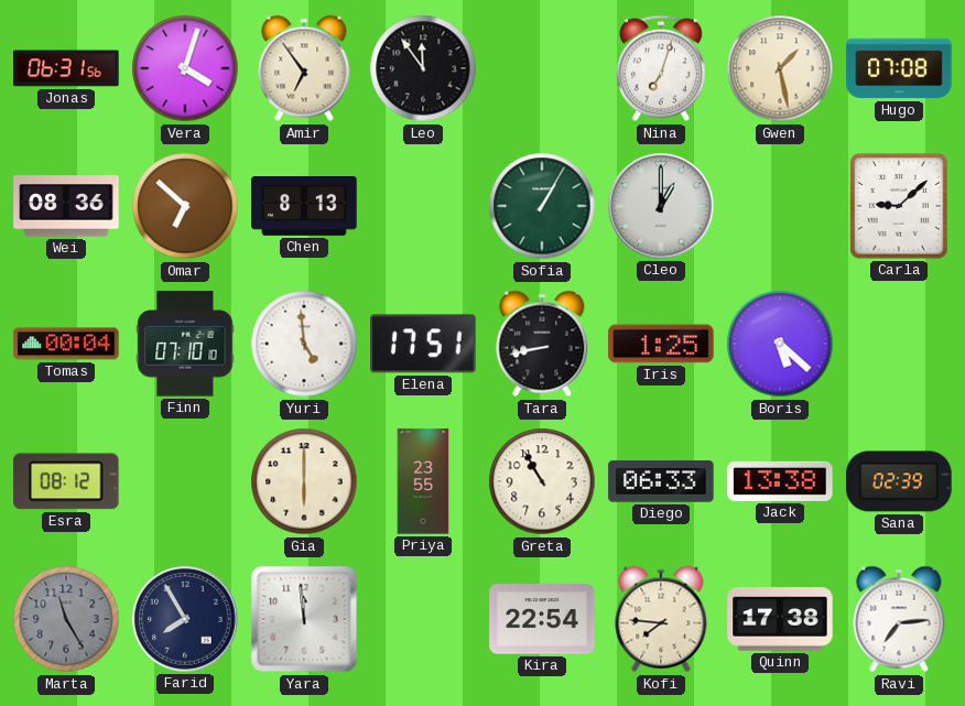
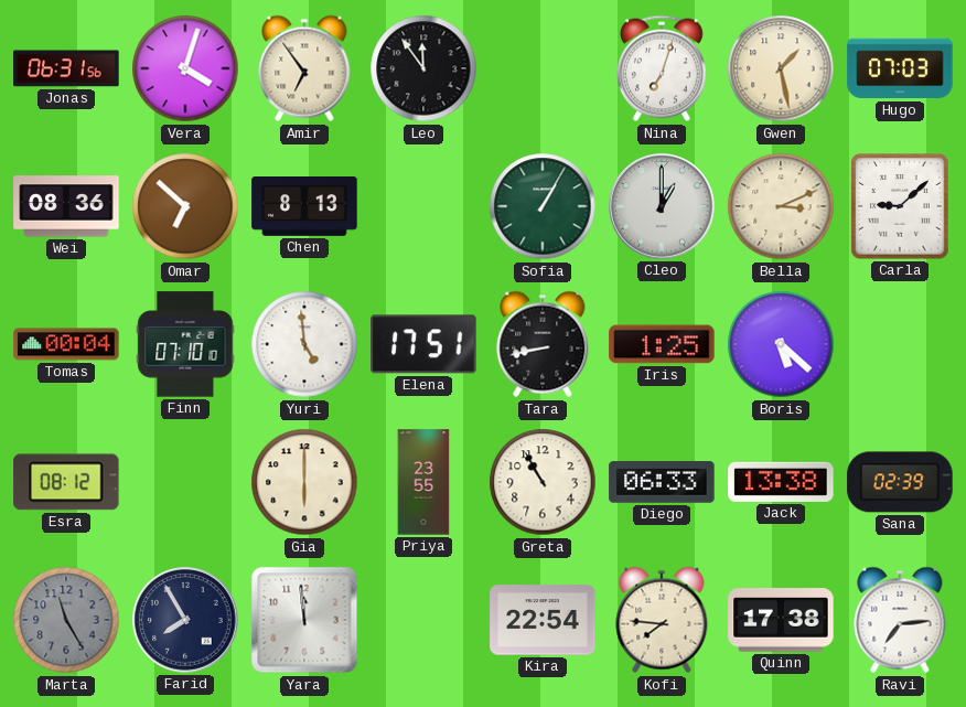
Hugo: 07:08 -> 07:03 (900, 68)
Bella: none -> 3:11 (781, 206)
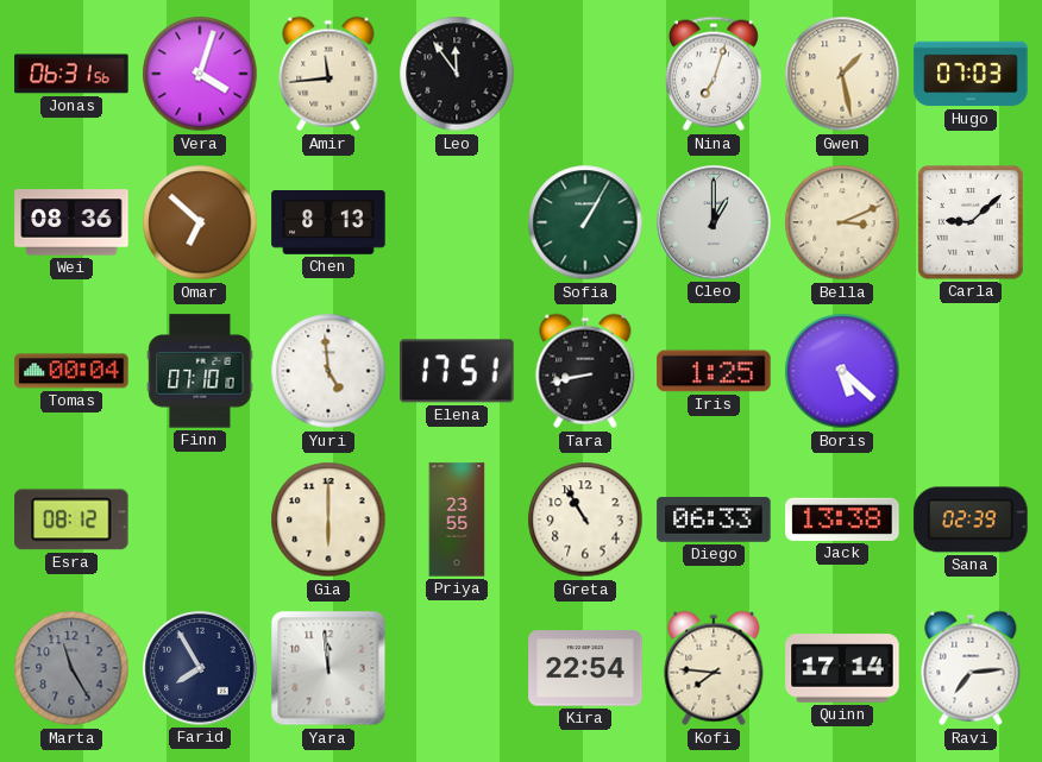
Amir: 6:54 -> 11:44 (328, 74)
Quinn: 17:38 -> 17:14 (842, 668)
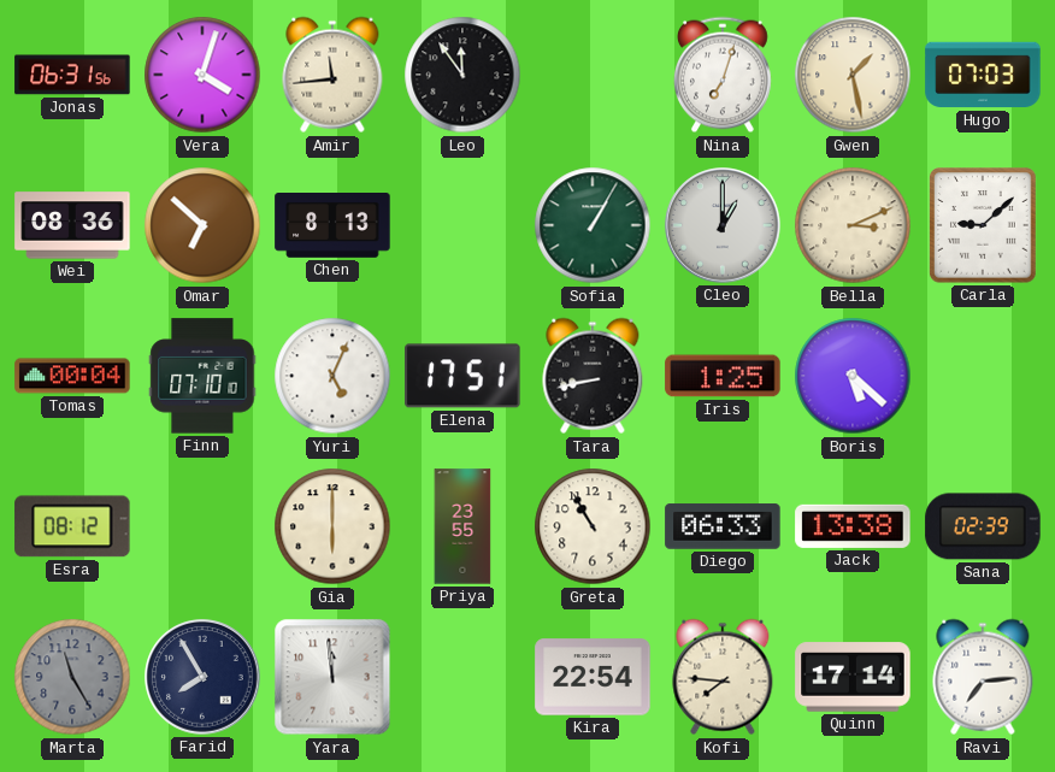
Yuri: 4:59 -> 5:04 (332, 376)
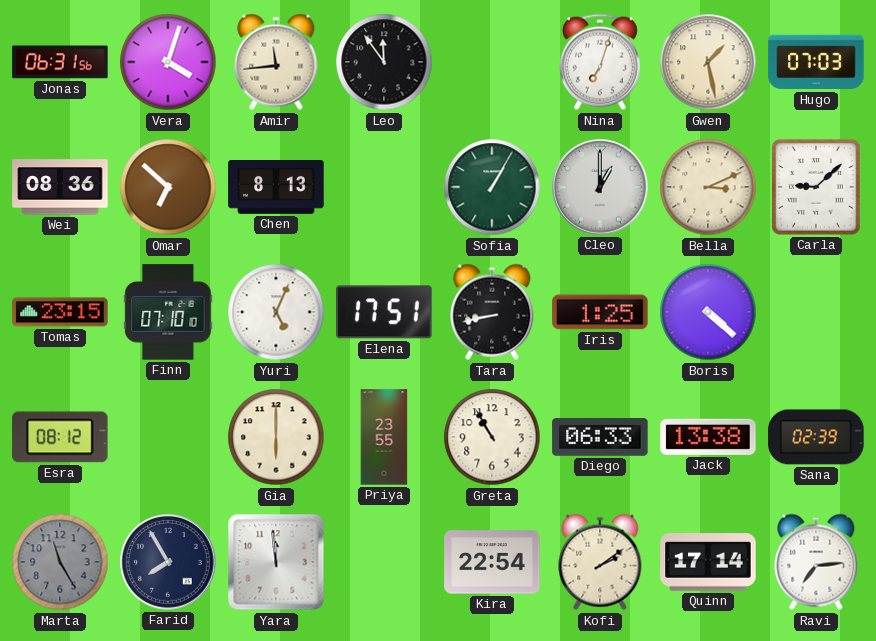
Tomas: 00:04 -> 23:15 (60, 312)
Boris: 5:22 -> 4:22 (708, 312)
Kofi: 7:46 -> 2:09 (600, 562)
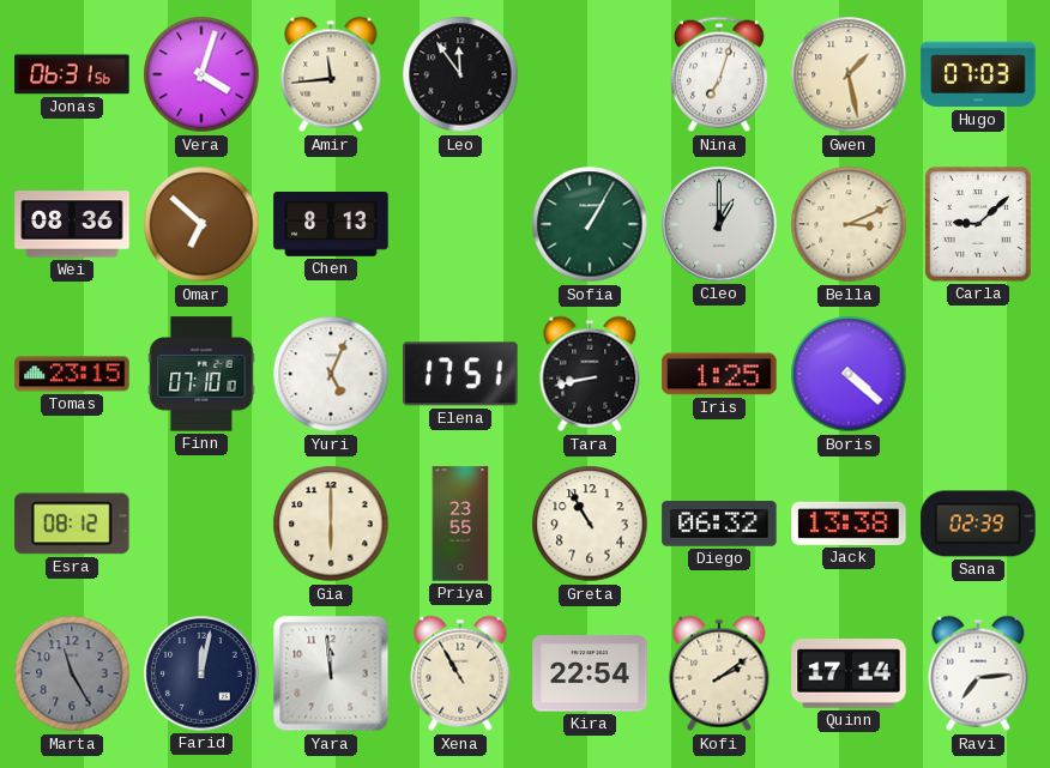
Diego: 06:33 -> 06:32 (719, 524)
Farid: 7:55 -> 12:02 (201, 673)
Xena: none -> 10:55 (460, 673)
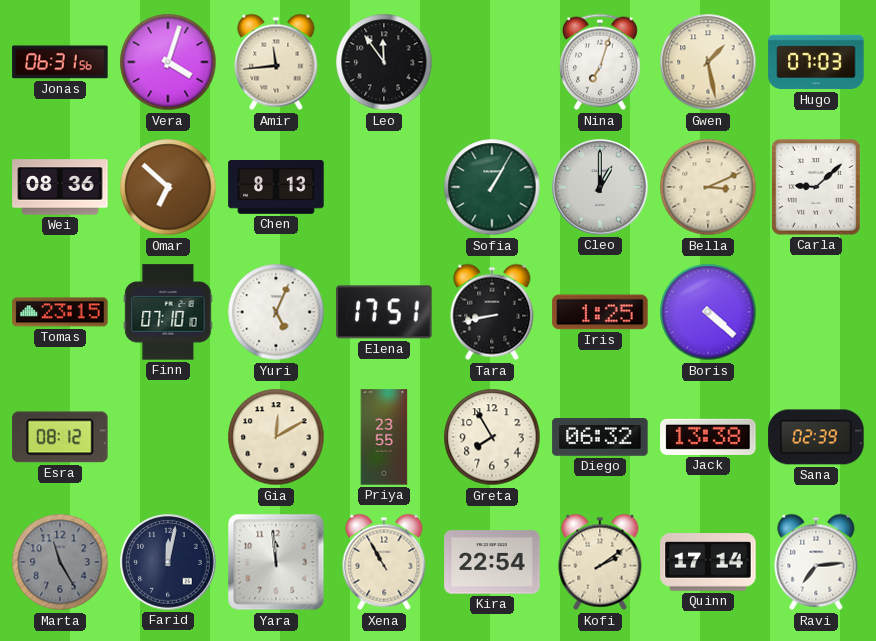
Gia: 6:00 -> 12:10 (276, 437)
Greta: 10:55 -> 7:55 (492, 437)
